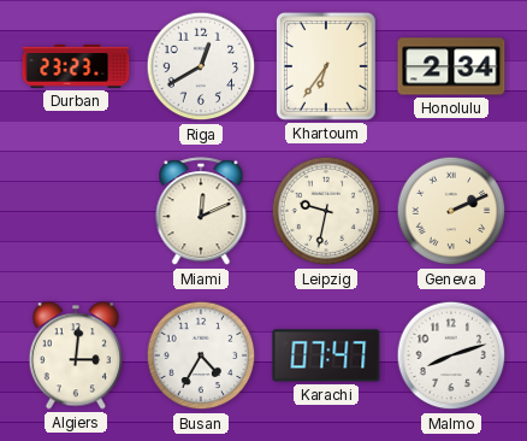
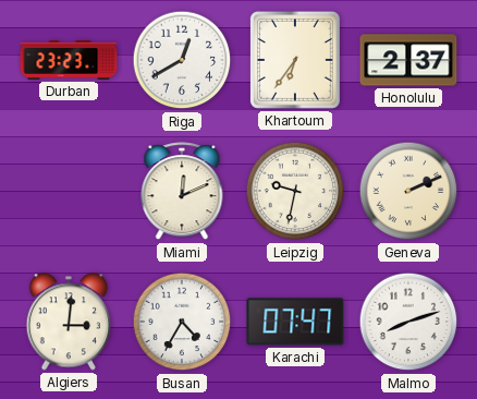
Honolulu: 2:34 -> 2:37 (408, 60)
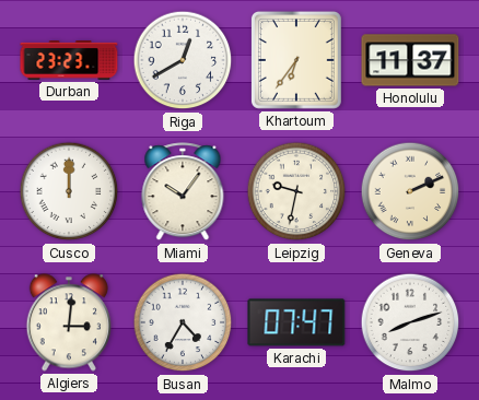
Honolulu: 2:37 -> 11:37 (410, 60)
Cusco: none -> 12:00 (69, 191)
Miami: 12:11 -> 10:06 (183, 192)
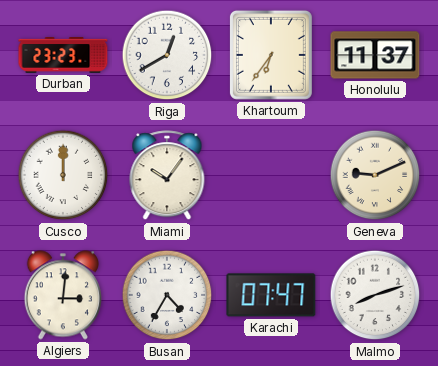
Leipzig: 9:32 -> none (296, 191)
Geneva: 2:11 -> 9:11 (375, 175)
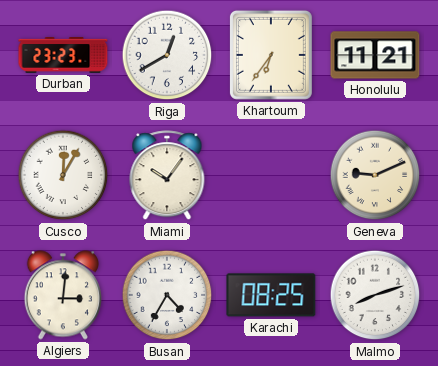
Honolulu: 11:37 -> 11:21 (375, 55)
Cusco: 12:00 -> 12:05 (63, 175)
Karachi: 07:47 -> 08:25 (271, 295)
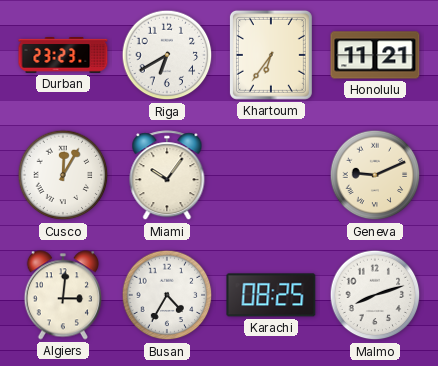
Riga: 12:40 -> 6:40 (167, 55)
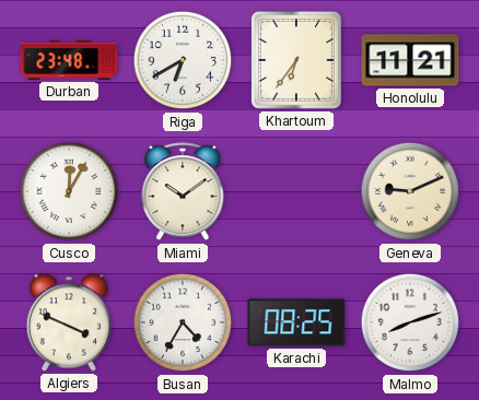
Durban: 23:23 -> 23:48 (69, 61)
Miami: 10:06 -> 10:09 (183, 192)
Algiers: 3:01 -> 3:49 (68, 322)
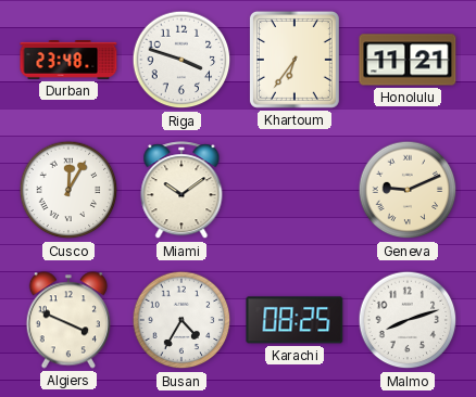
Riga: 6:40 -> 3:48 (181, 60)
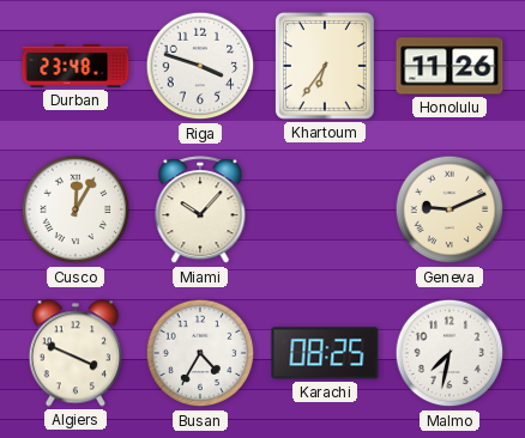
Honolulu: 11:21 -> 11:26 (449, 66)
Miami: 10:09 -> 10:07 (200, 211)
Malmo: 8:12 -> 7:32 (449, 353)
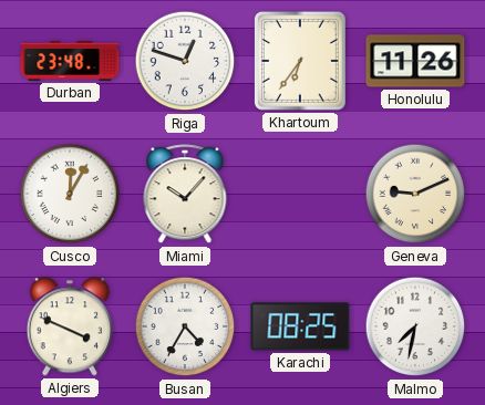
Riga: 3:48 -> 12:48 (185, 61)
